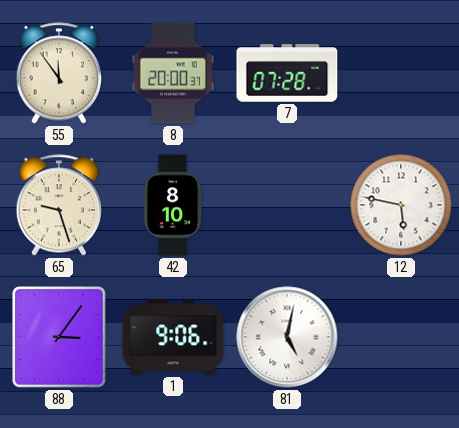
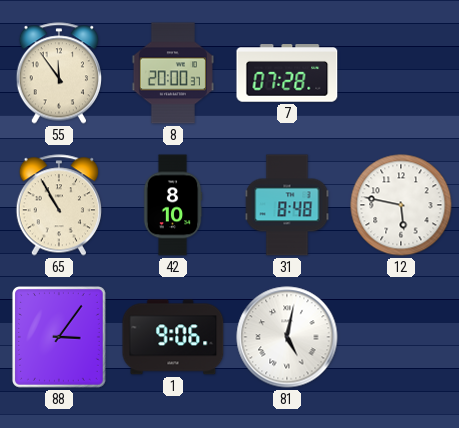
65: 9:27 -> 10:55 (58, 205)
31: none -> 8:48 (287, 205)
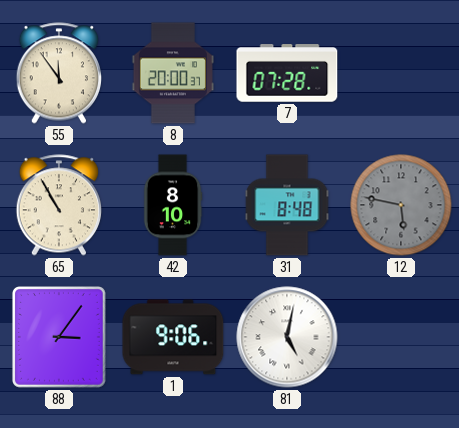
12 dial: white -> grey (401, 205)
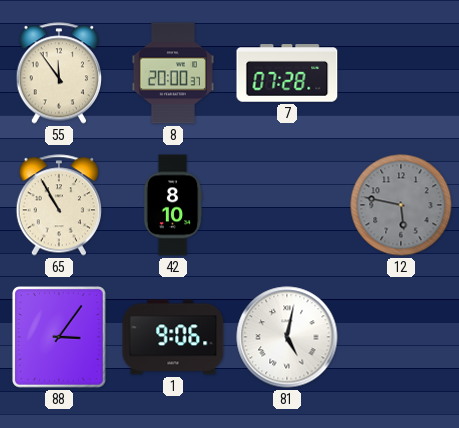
31: 8:48 -> none (287, 205)
